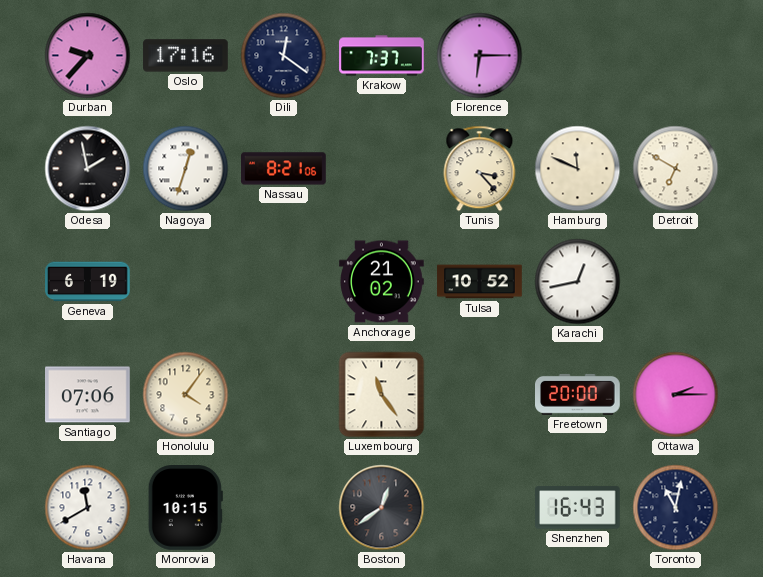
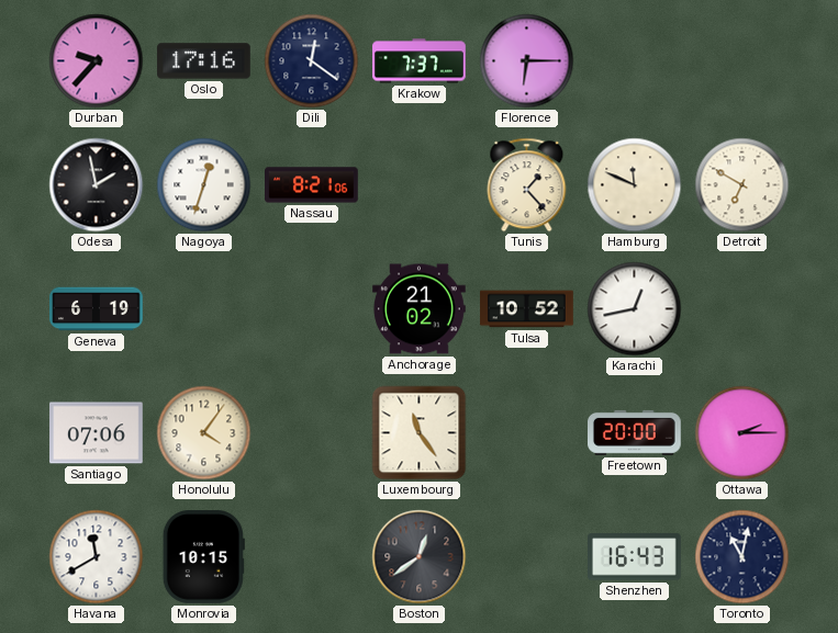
Tunis: 3:23 -> 1:23 (527, 185)
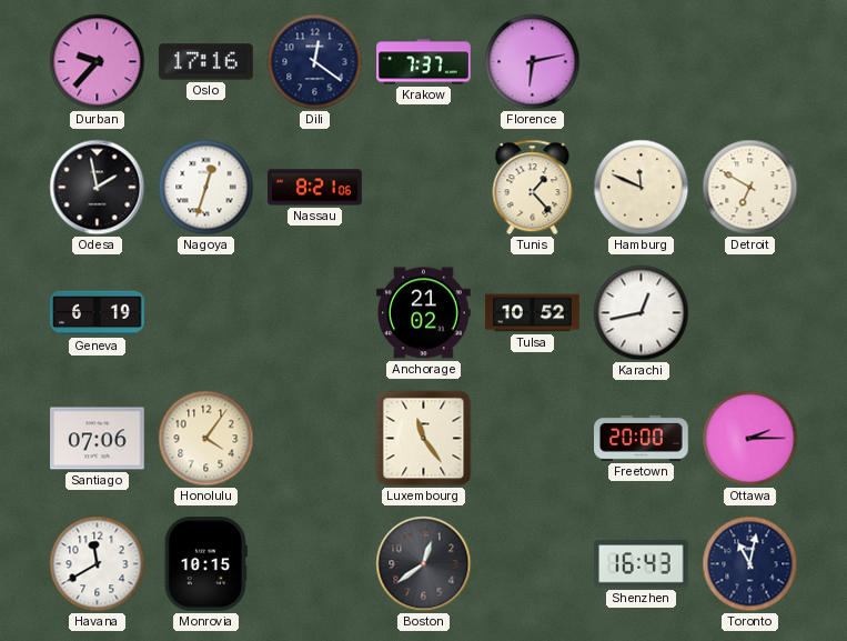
Florence: 6:15 -> 6:13 (533, 62)
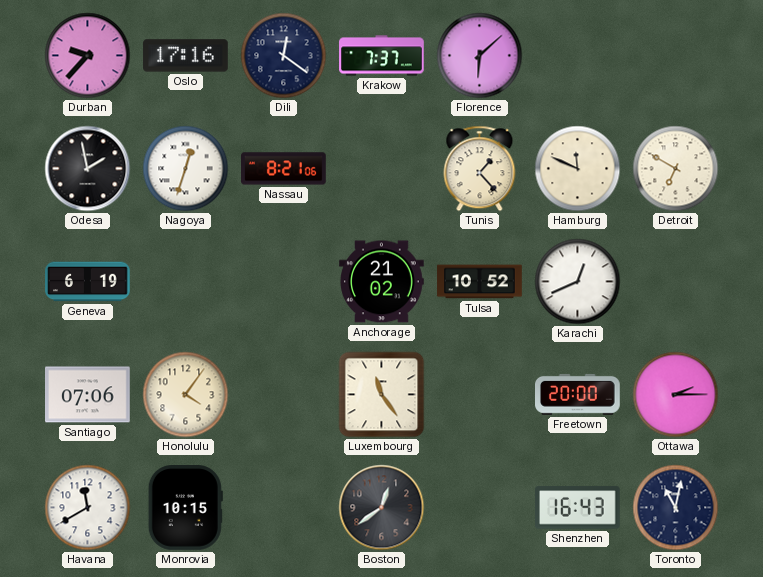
Florence: 6:13 -> 6:08 (480, 56)
Karachi: 12:43 -> 12:41 (578, 282)
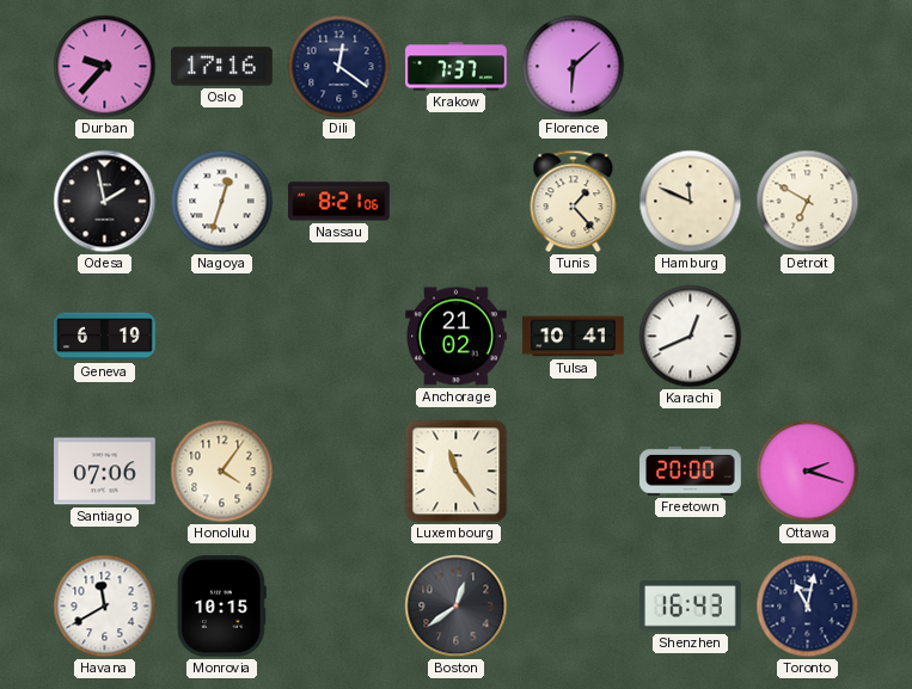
Tulsa: 10:52 -> 10:41 (574, 337)
Ottawa: 2:15 -> 2:18 (808, 472)
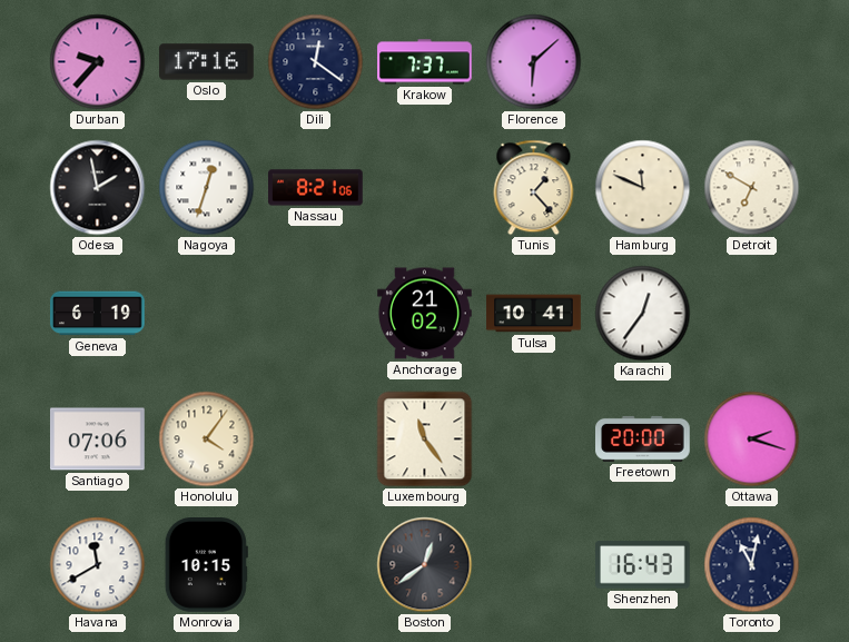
Karachi: 12:41 -> 12:36 (643, 314)
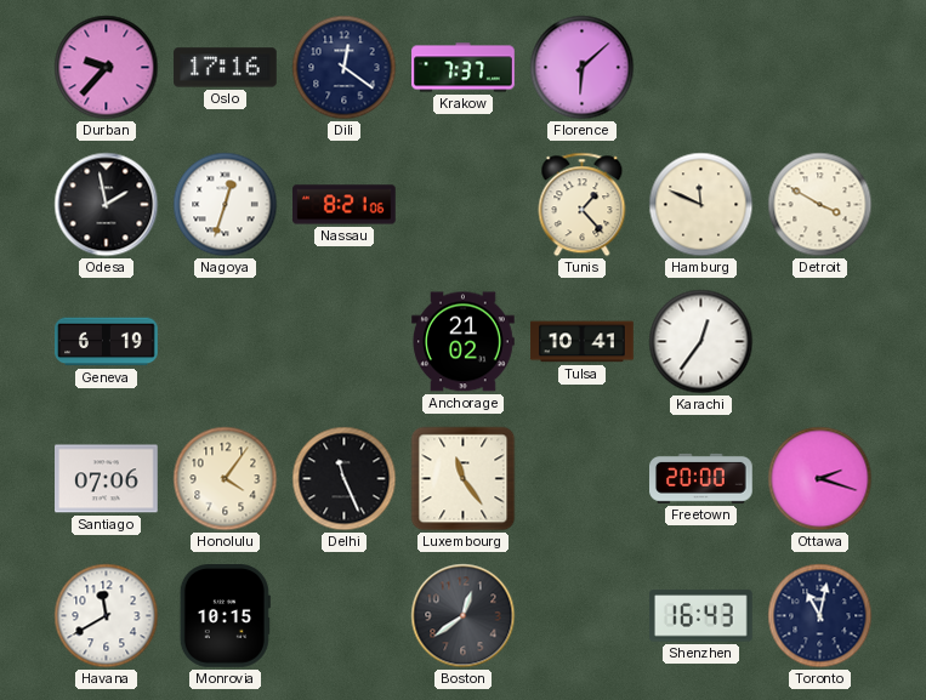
Detroit: 6:50 -> 3:50 (820, 205)
Delhi: none -> 11:26 (345, 479)
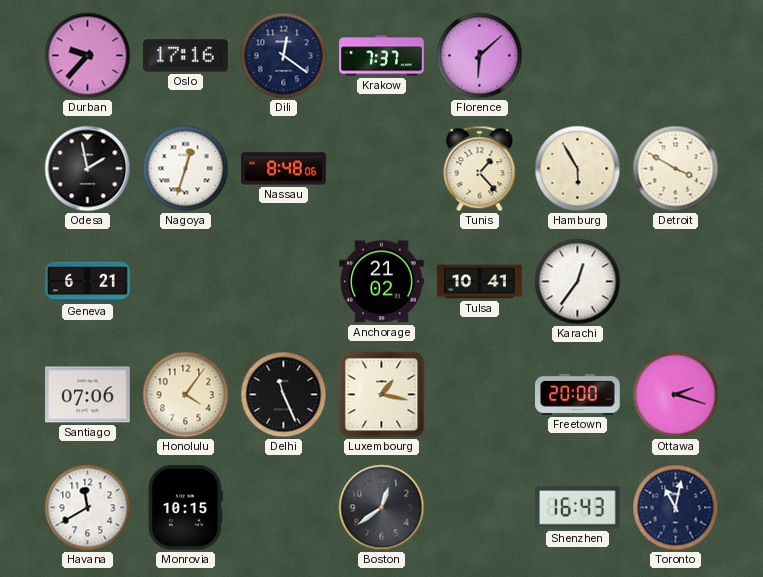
Nassau: 8:21 -> 8:48 (284, 169)
Hamburg: 11:49 -> 5:55 (578, 169)
Geneva: 6:19 -> 6:21 (88, 282)
Luxembourg: 11:24 -> 1:17 (382, 395)
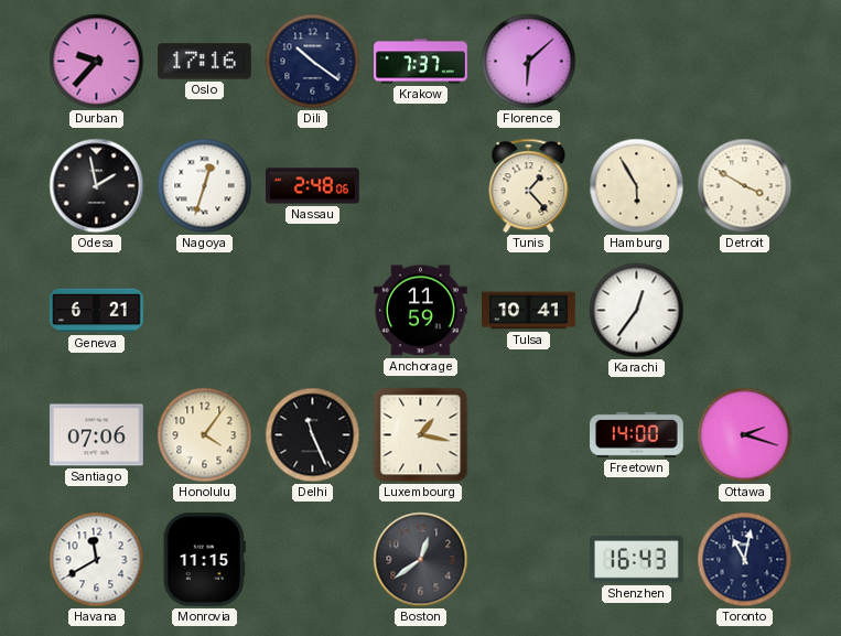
Dili: 12:21 -> 10:21 (313, 62)
Nassau: 8:48 -> 2:48 (313, 186)
Anchorage: 21:02 -> 11:59 (421, 311)
Freetown: 20:00 -> 14:00 (637, 434)
Monrovia: 10:15 -> 11:15 (204, 560)
